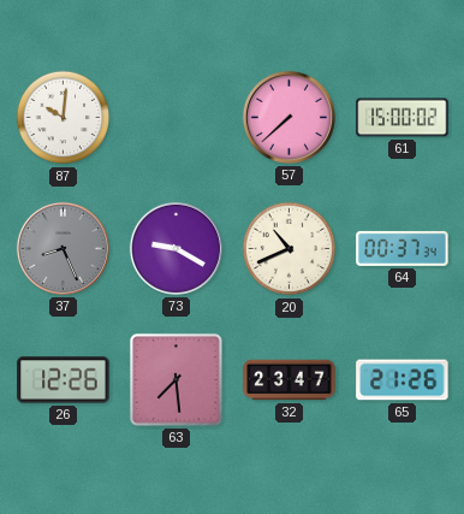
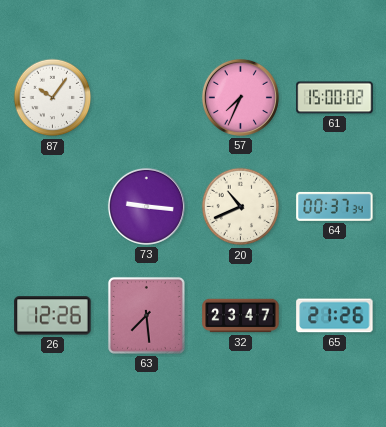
87: 10:01 -> 10:06 (53, 98)
57: 7:38 -> 7:34 (240, 97)
37: 8:26 -> none (63, 248)
73: 9:20 -> 9:16 (146, 206)
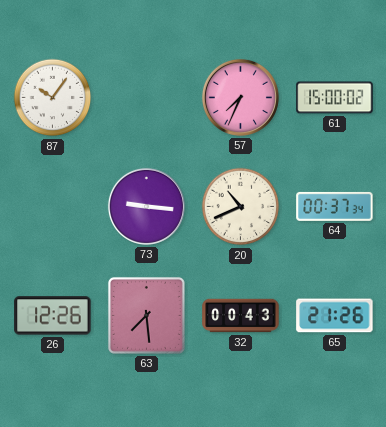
32: 23:47 -> 00:43 (241, 316)
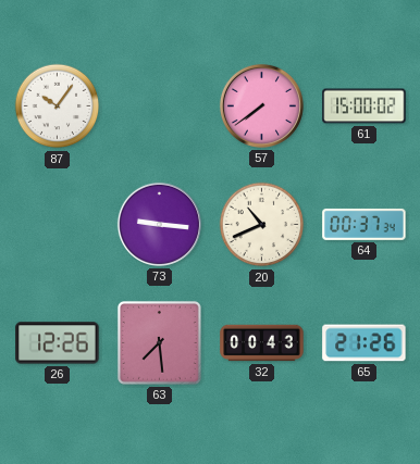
57: 7:34 -> 7:39 (261, 105)
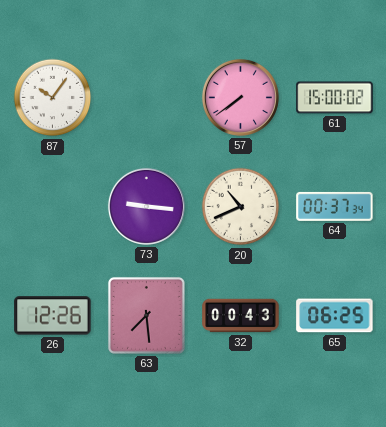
65: 21:26 -> 06:25 (335, 316)
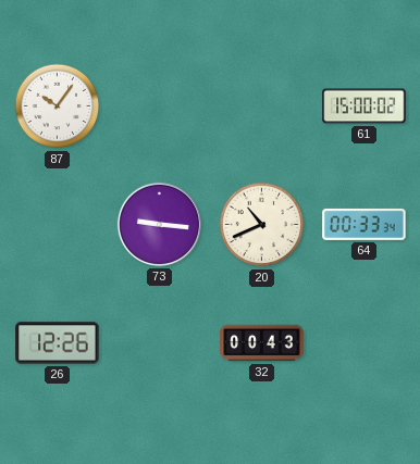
57: 7:39 -> none (240, 97)
64: 00:37 -> 00:33 (365, 224)
63: 7:29 -> none (146, 315)
65: 06:25 -> none (335, 316)
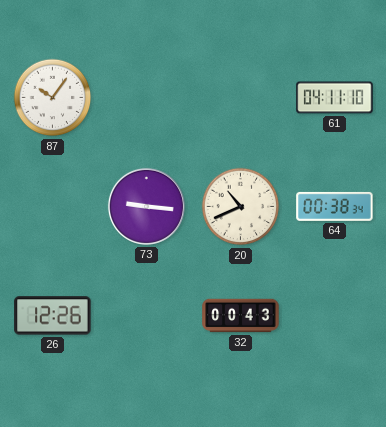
61: 15:00 -> 04:11 (335, 98)
64: 00:33 -> 00:38 (335, 206)
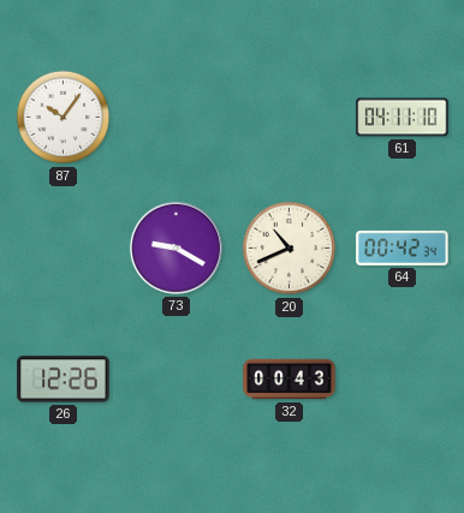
73: 9:16 -> 9:20 (176, 247)
64: 00:38 -> 00:42 (403, 247)
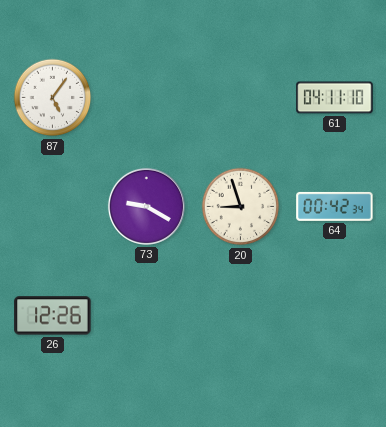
87: 10:06 -> 5:06 (53, 98)
20: 10:41 -> 8:57 (241, 207)
32: 00:43 -> none (290, 380)
